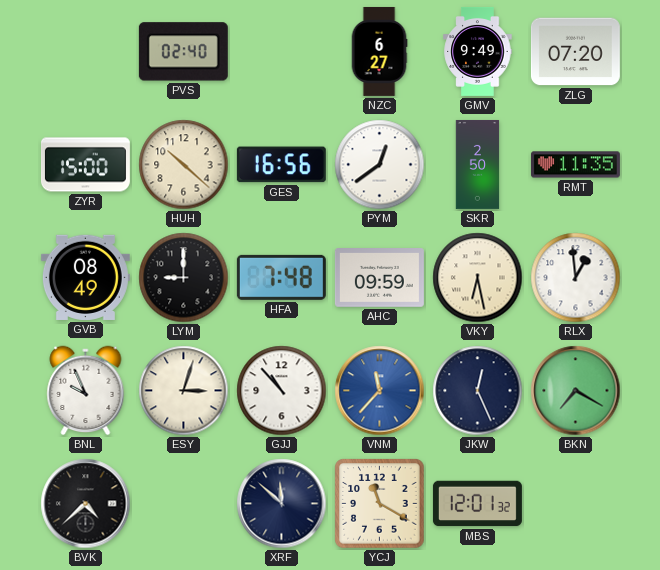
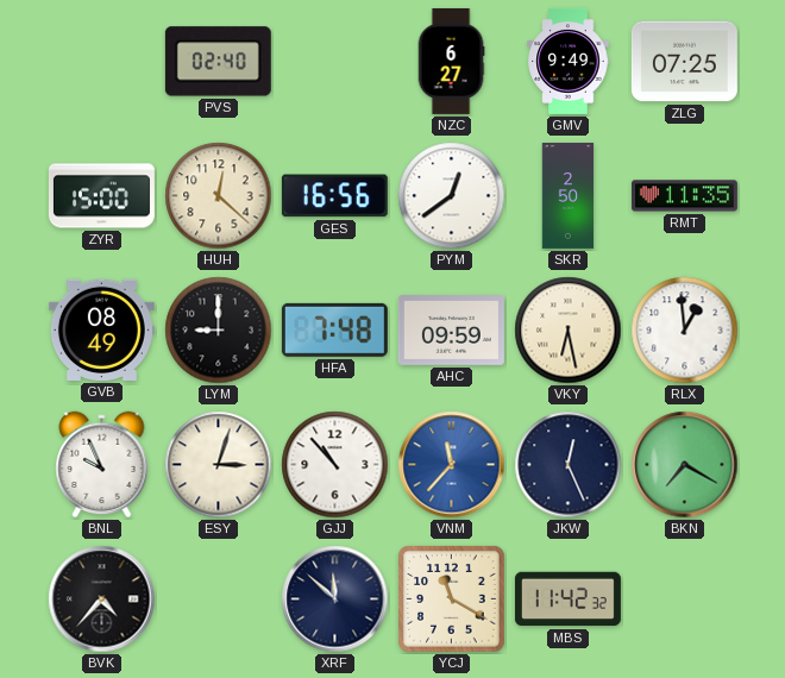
ZLG: 07:20 -> 07:25 (684, 62)
HUH: 10:22 -> 12:22 (219, 196)
BVK: 4:38 -> 4:37 (102, 599)
MBS: 12:01 -> 11:42 (567, 599)
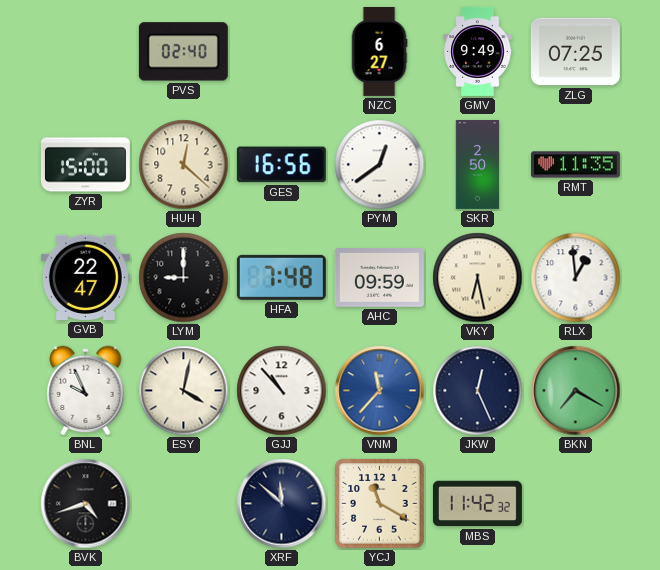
GVB: 08:49 -> 22:47 (85, 277)
ESY: 3:03 -> 4:02 (184, 391)
BVK: 4:37 -> 4:42 (86, 504)
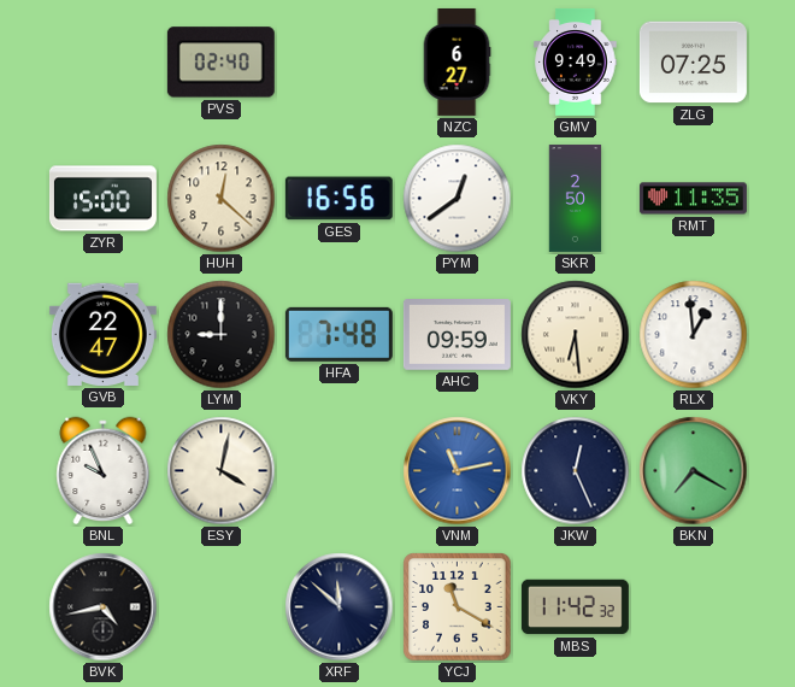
VKY: 6:28 -> 6:29 (576, 335)
GJJ: 10:53 -> none (282, 391)
VNM: 11:37 -> 11:13 (458, 471)
BVK: 4:42 -> 4:43 (104, 607)
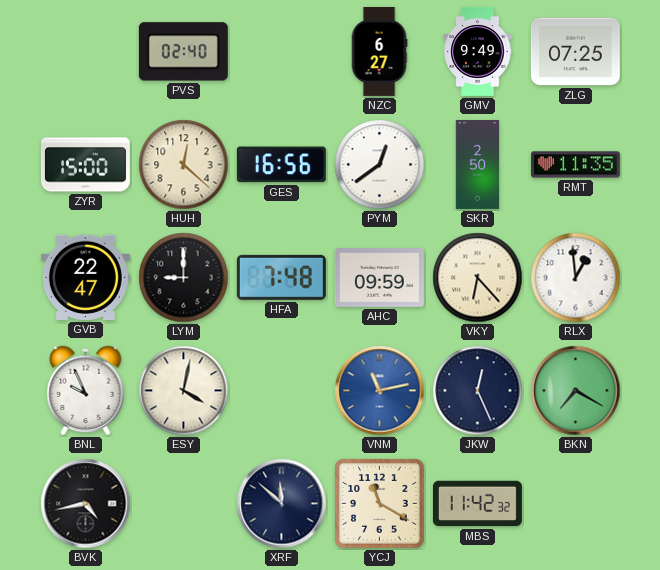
VKY: 6:29 -> 6:23 (478, 278)
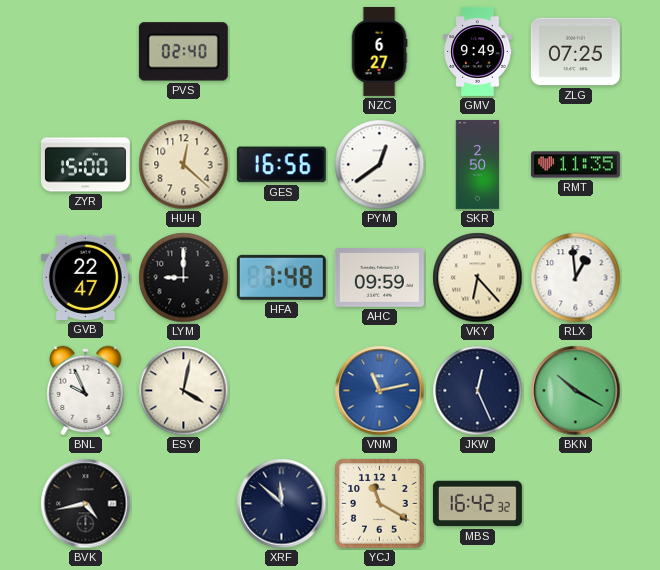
BKN: 7:20 -> 10:20 (576, 391)
MBS: 11:42 -> 16:42 (477, 504)
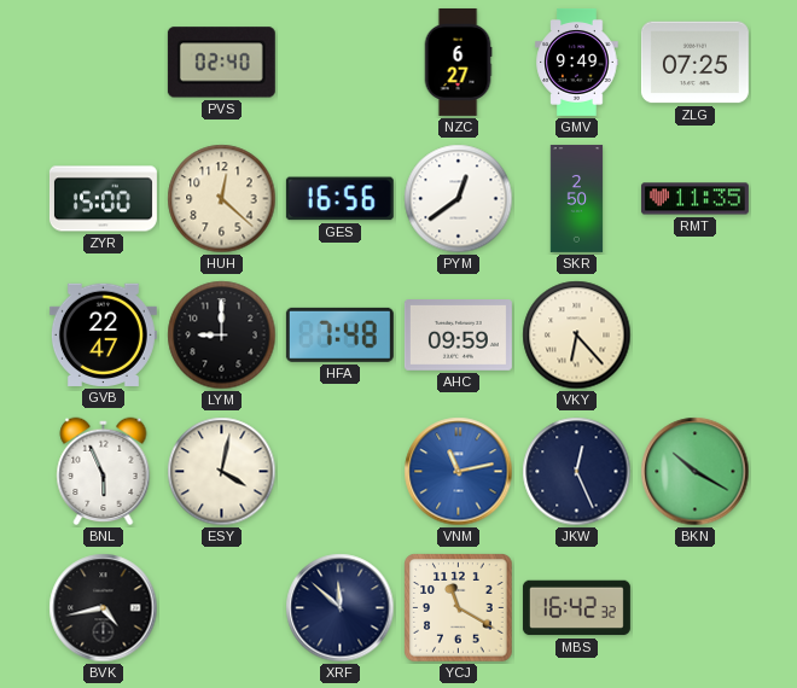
RLX: 12:59 -> none (576, 278)
BNL: 9:56 -> 5:56 (104, 472)
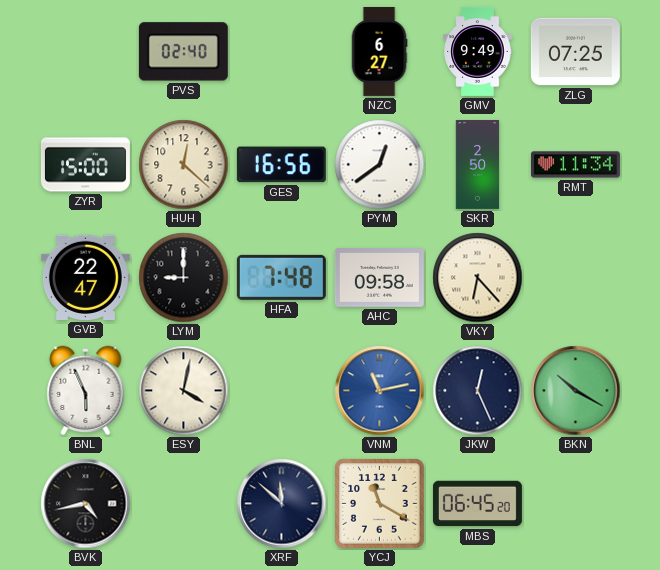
RMT: 11:35 -> 11:34 (575, 165)
AHC: 09:59 -> 09:58 (379, 278)
MBS: 16:42 -> 06:45 (477, 504)
